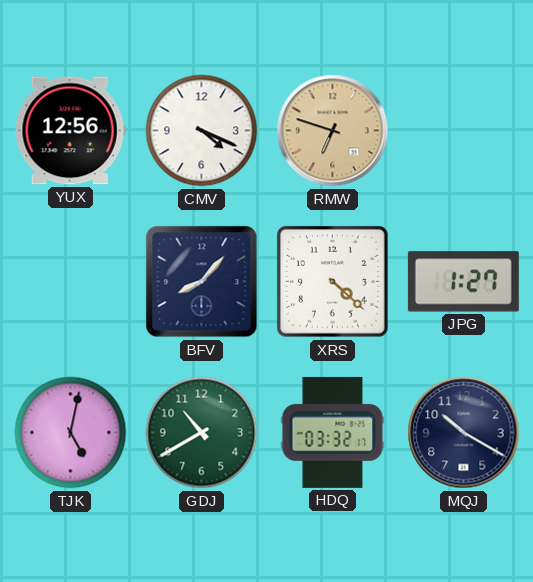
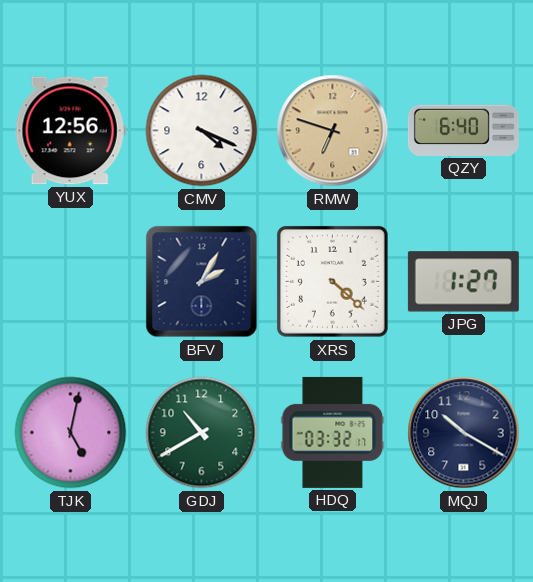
QZY: none -> 6:40 (463, 130)
BFV: 8:07 -> 2:05 (202, 282)
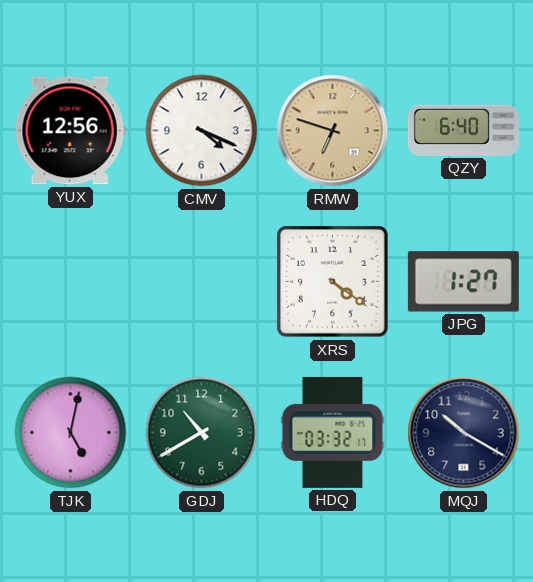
BFV: 2:05 -> none (202, 282)
XRS: 4:22 -> 4:21 (333, 282)
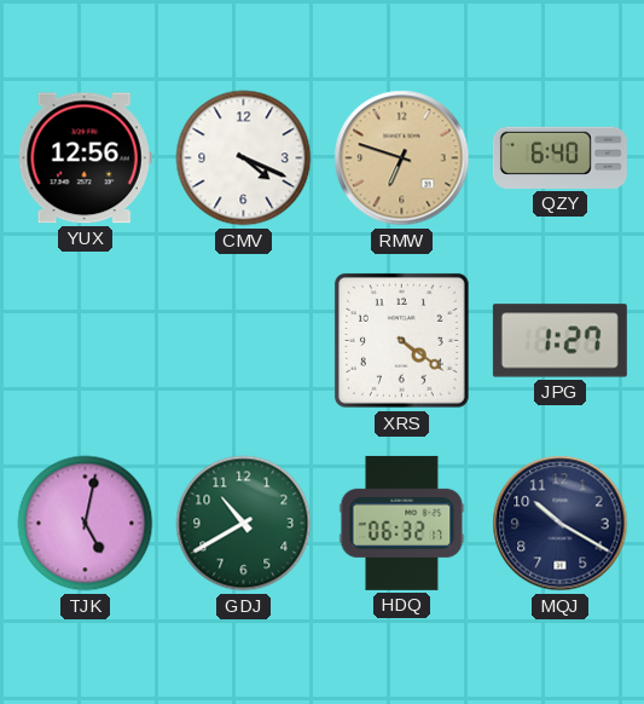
HDQ: 03:32 -> 06:32 (402, 523)
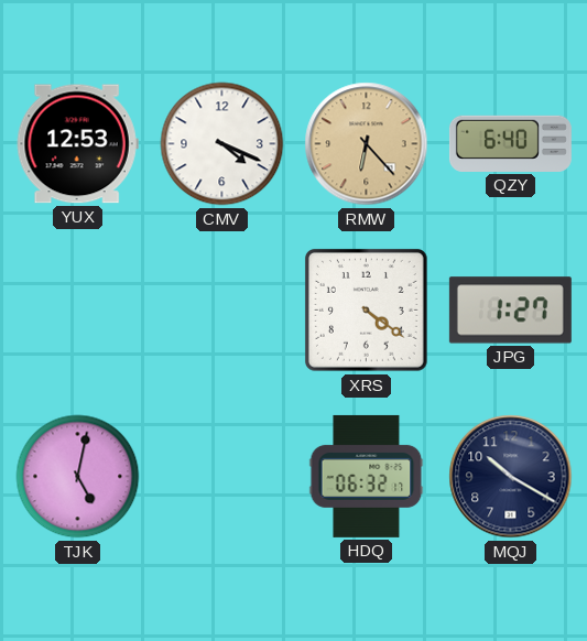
YUX: 12:56 -> 12:53 (77, 144)
RMW: 6:48 -> 6:23 (367, 144)
GDJ: 10:40 -> none (244, 524)
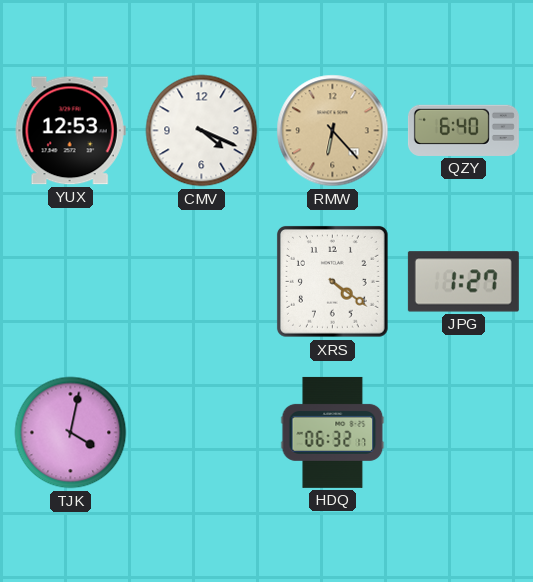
TJK: 5:02 -> 4:02 (71, 433)
MQJ: 10:20 -> none (511, 477)
